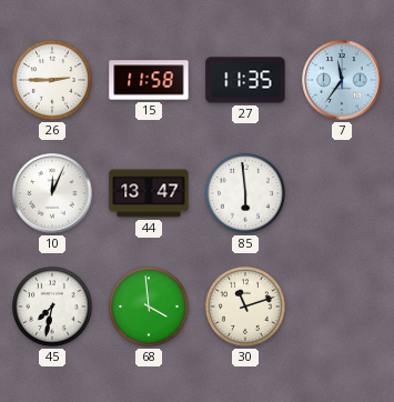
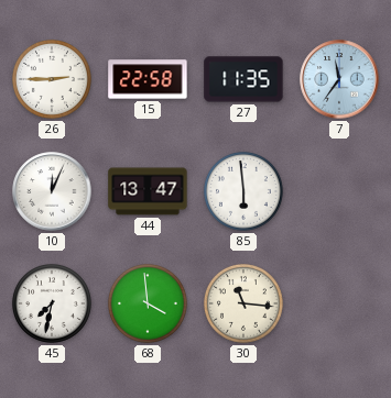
15: 11:58 -> 22:58 (148, 79)
30: 11:12 -> 11:16 (243, 303)
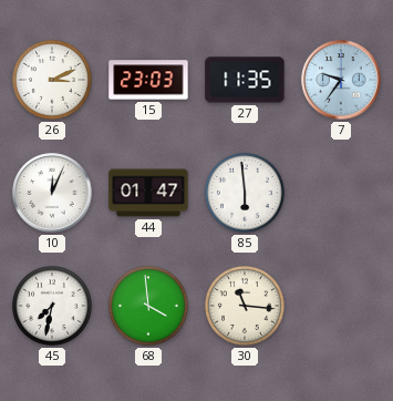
26: 2:45 -> 3:11 (52, 80)
15: 22:58 -> 23:03 (148, 80)
7: 11:36 -> 9:36 (341, 80)
44: 13:47 -> 01:47 (148, 193)
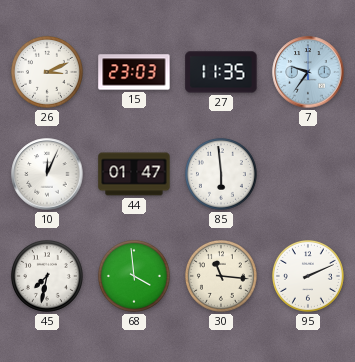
95: none -> 2:11 (308, 276)
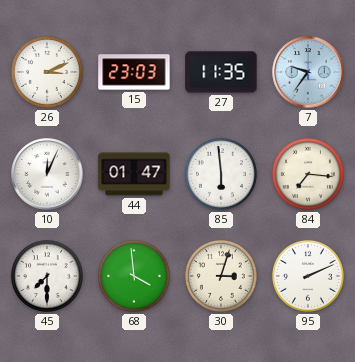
84: none -> 7:16 (308, 174)
45: 7:32 -> 7:30 (47, 276)
30: 11:16 -> 3:03 (221, 276)
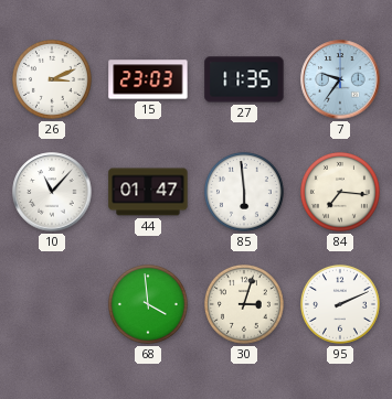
10: 12:04 -> 11:07 (52, 192)
45: 7:30 -> none (47, 276)
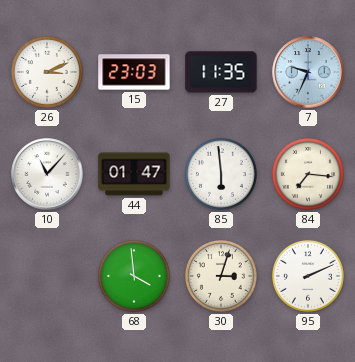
7: 9:36 -> 9:34 (308, 72)
